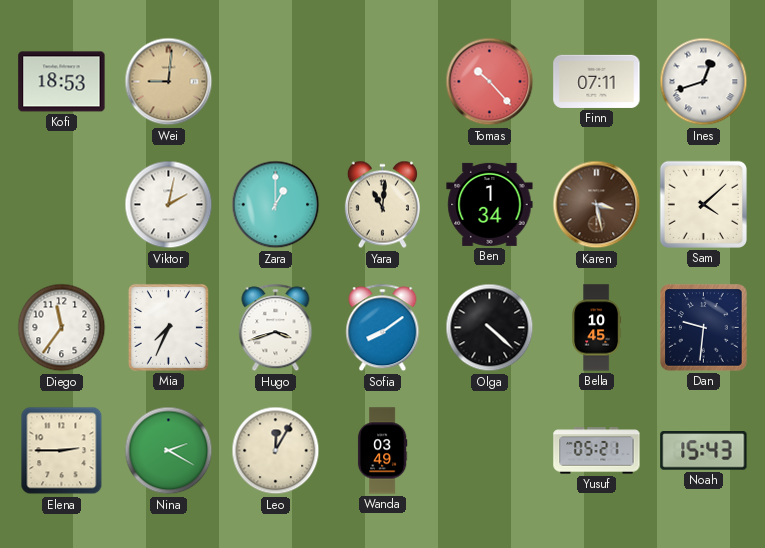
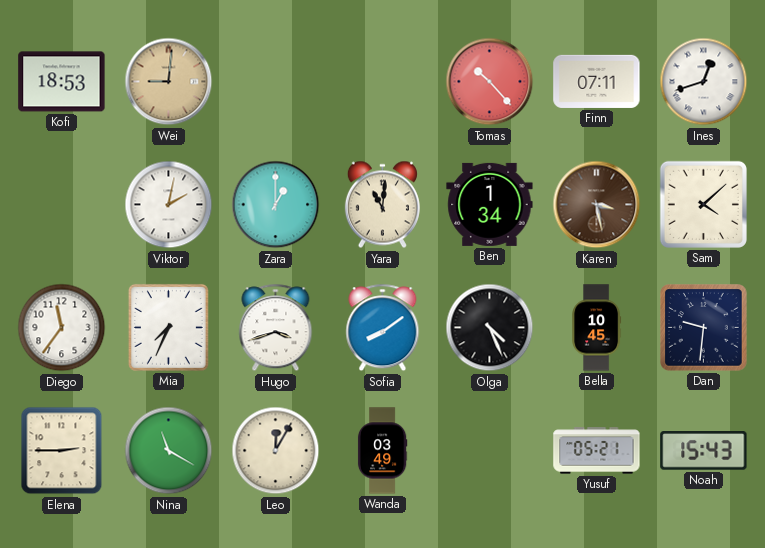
Olga: 4:22 -> 4:26 (490, 328)
Nina: 2:20 -> 11:20 (169, 451)
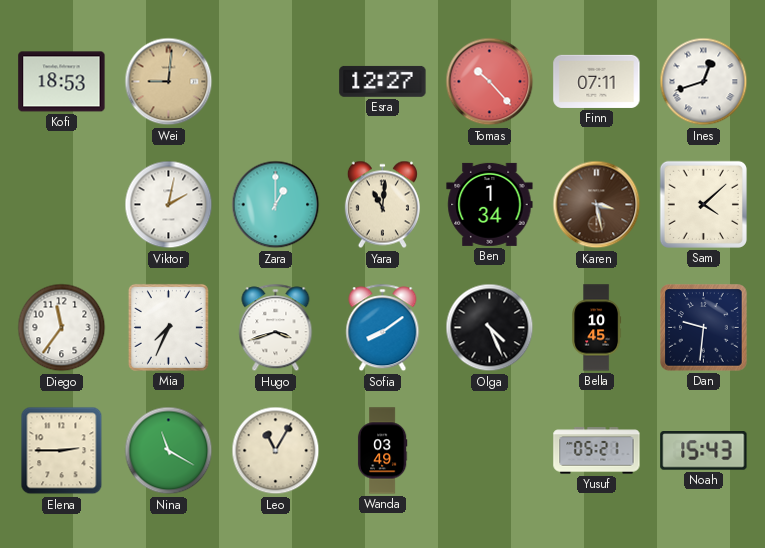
Esra: none -> 12:27 (383, 81)
Leo: 12:05 -> 11:05 (276, 451)
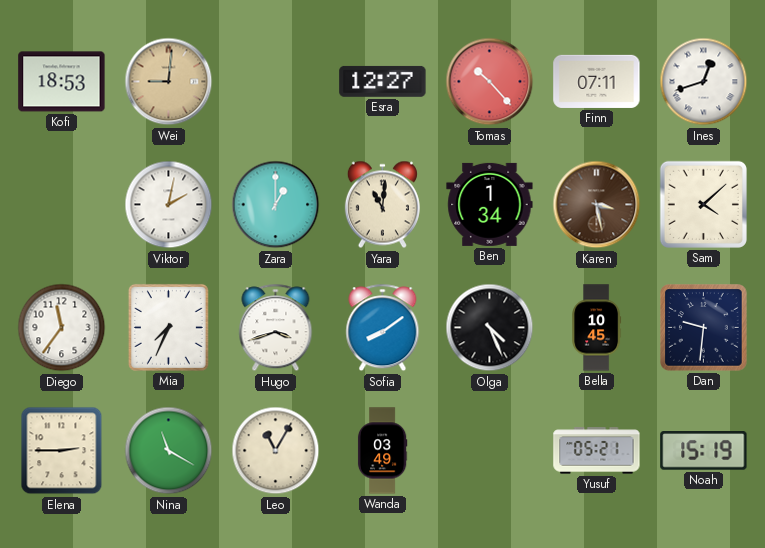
Noah: 15:43 -> 15:19 (704, 451)
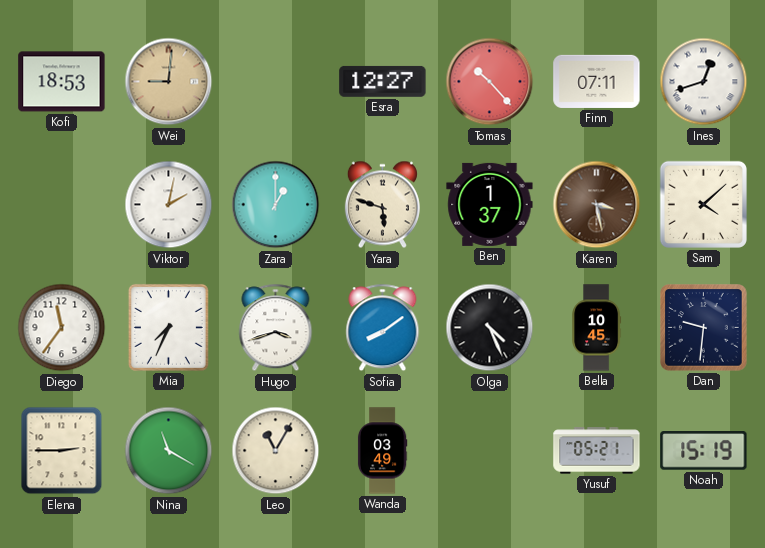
Yara: 11:01 -> 5:48 (382, 205)
Ben: 1:34 -> 1:37 (490, 204)
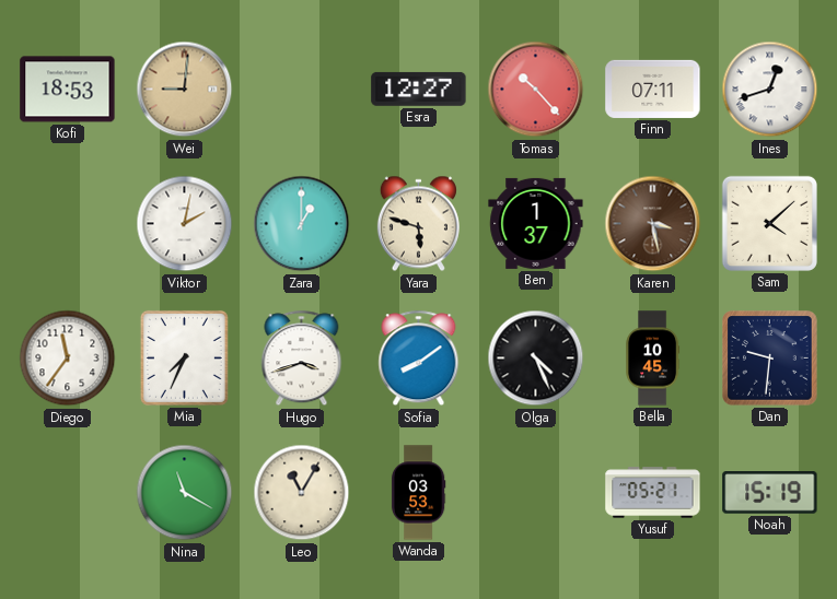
Elena: 2:45 -> none (62, 451)
Wanda: 03:49 -> 03:53 (418, 493)
